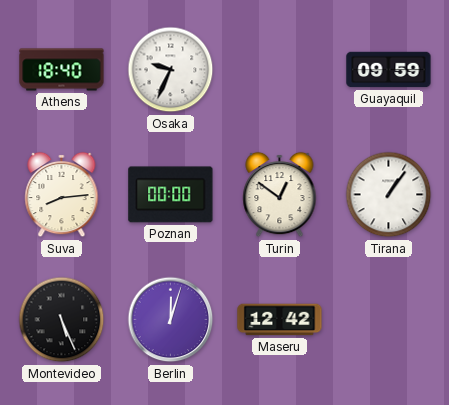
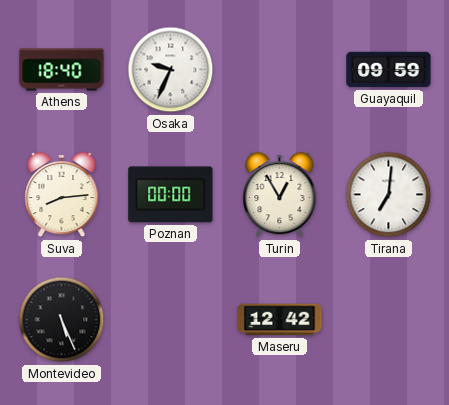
Turin: 12:51 -> 12:55 (280, 195)
Tirana: 1:06 -> 7:01 (389, 195)
Berlin: 12:03 -> none (171, 320)
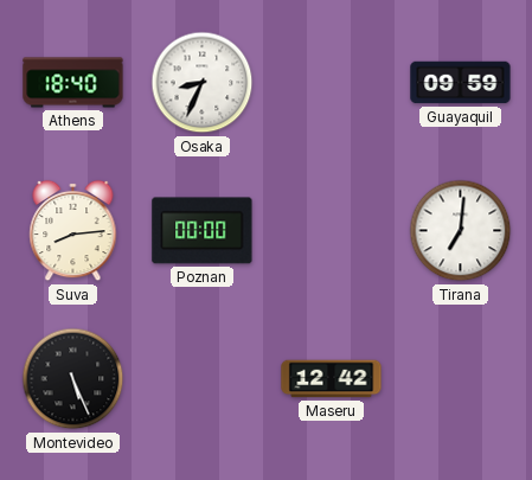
Osaka: 9:34 -> 8:34 (203, 83)
Turin: 12:55 -> none (280, 195)
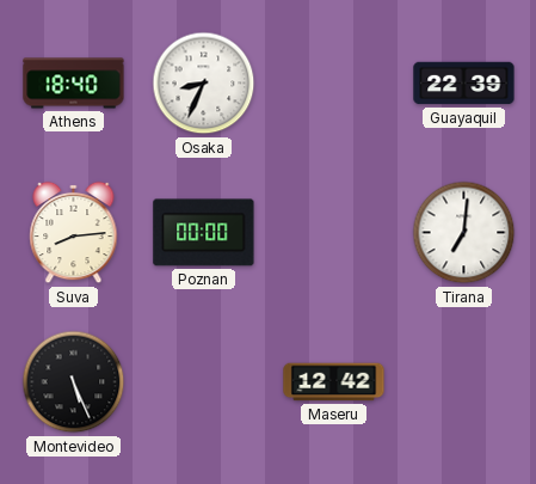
Guayaquil: 09:59 -> 22:39 (464, 84)
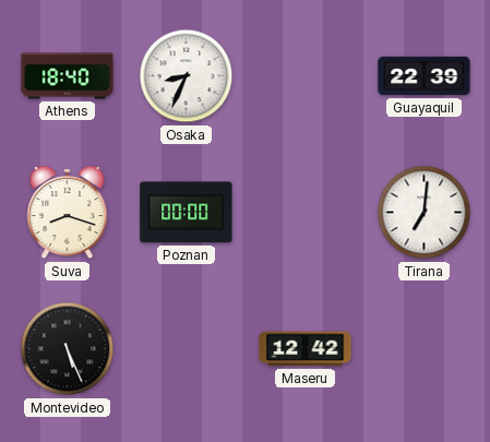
Suva: 8:14 -> 8:18 (68, 213)
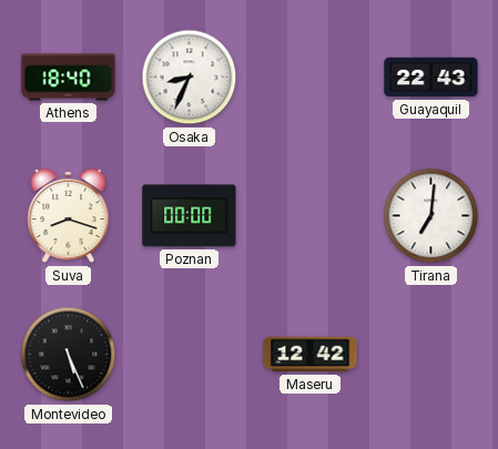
Guayaquil: 22:39 -> 22:43 (431, 78)
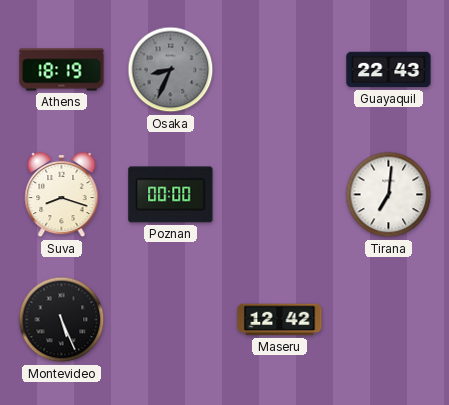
Athens: 18:40 -> 18:19 (62, 70)
Osaka dial: white -> grey (171, 70)
